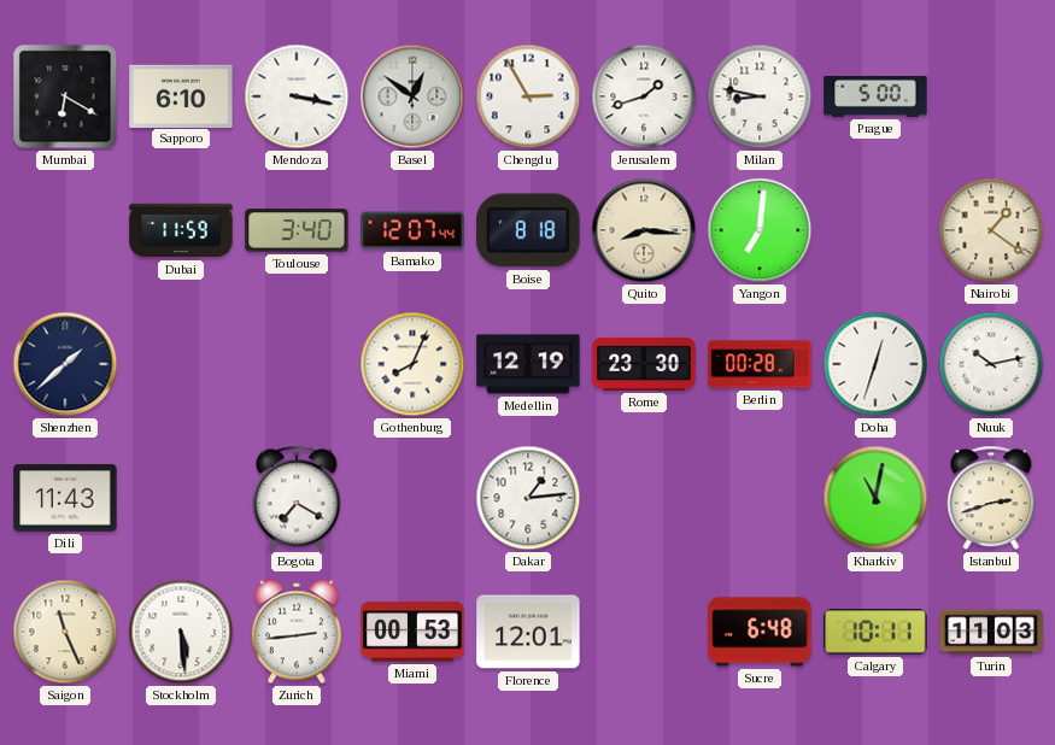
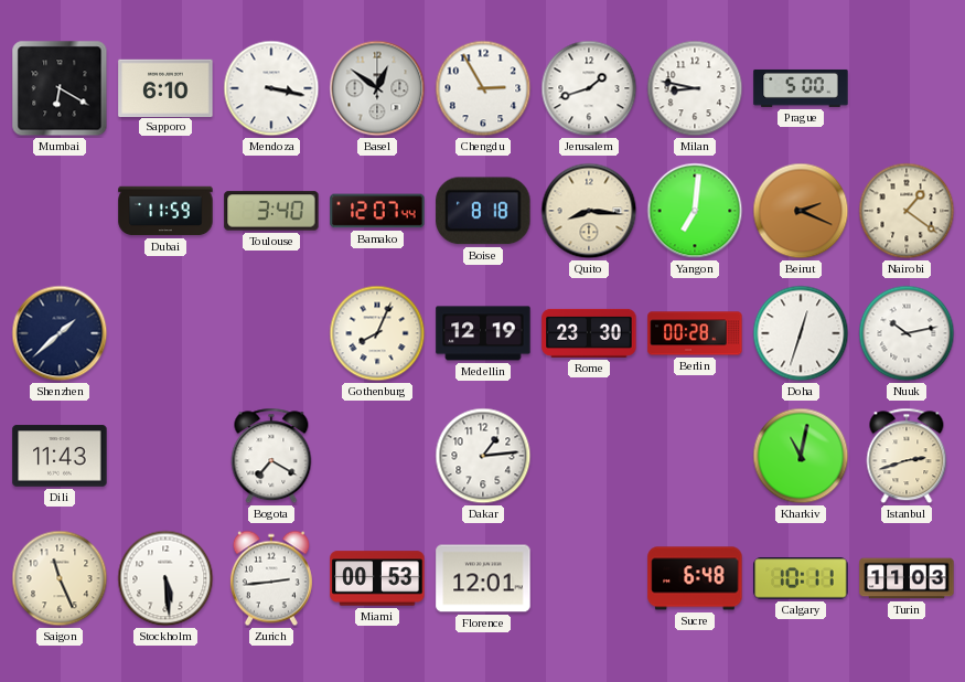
Beirut: none -> 2:19 (801, 211)
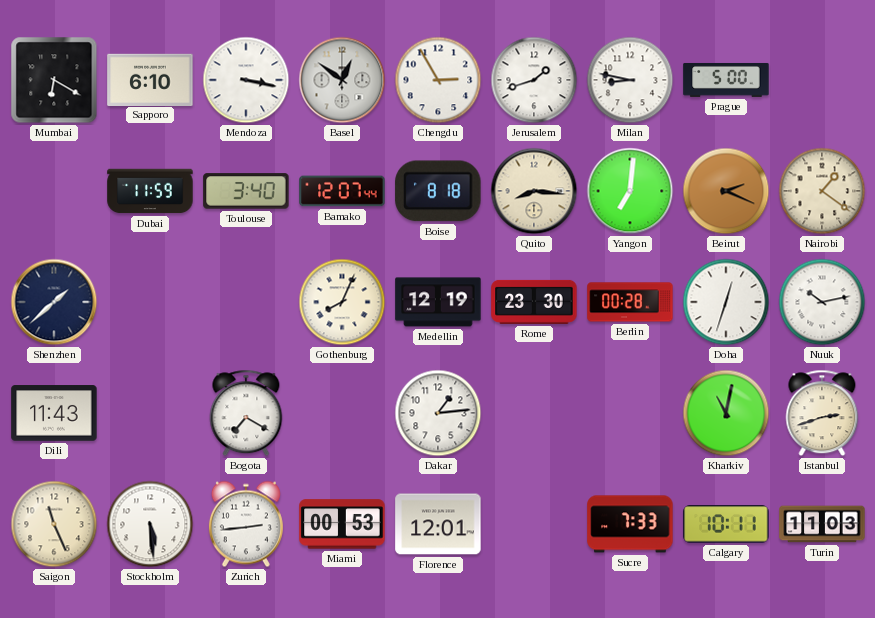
Sucre: 6:48 -> 7:33 (630, 524)
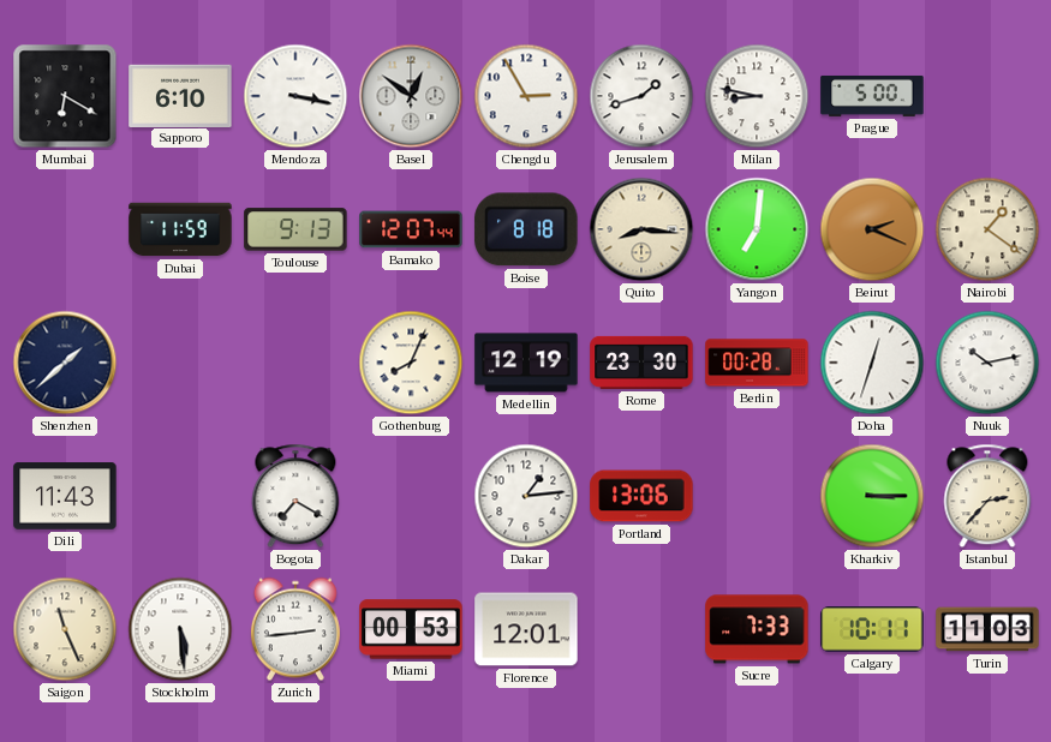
Toulouse: 3:40 -> 9:13 (295, 229)
Portland: none -> 13:06 (641, 496)
Kharkiv: 11:02 -> 3:15 (872, 496)
Istanbul: 2:42 -> 2:37 (987, 496)
